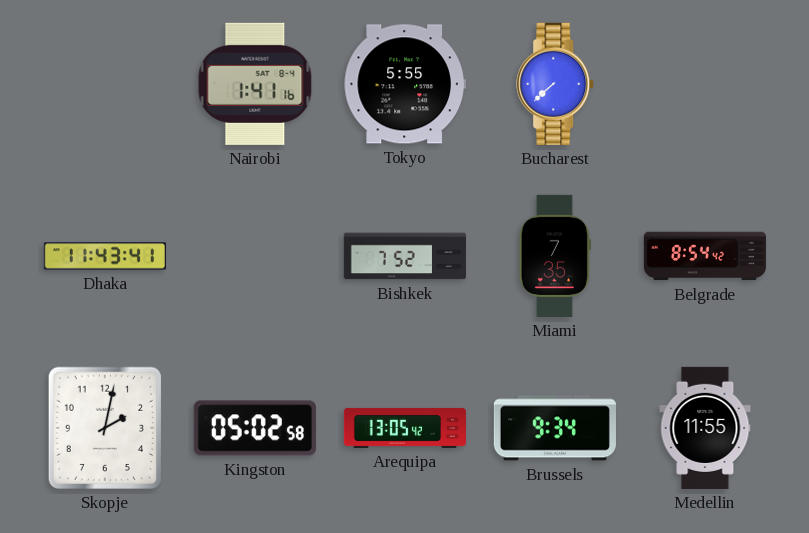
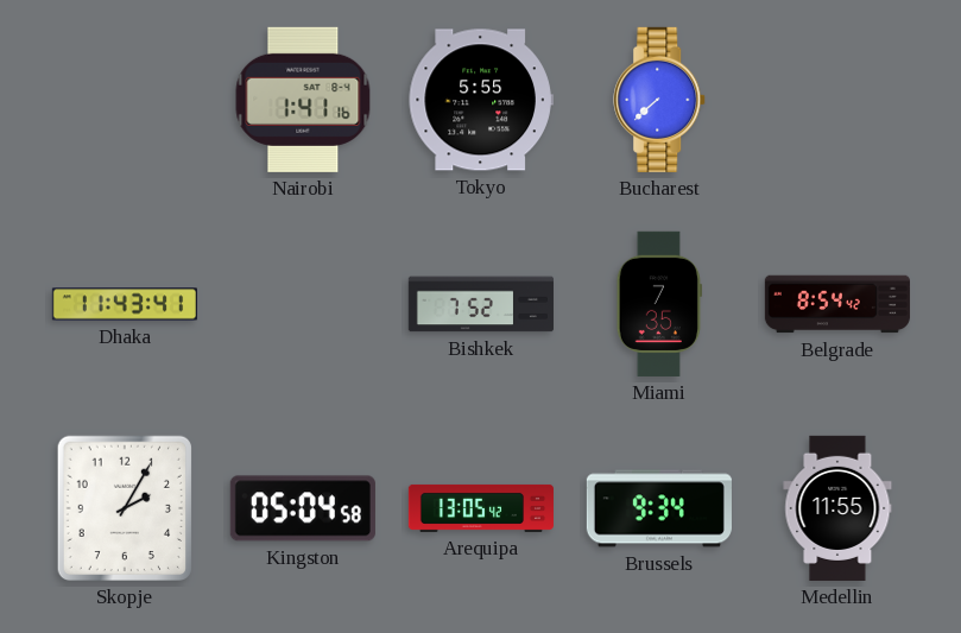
Skopje: 2:02 -> 2:05 (125, 508)
Kingston: 05:02 -> 05:04 (303, 508)
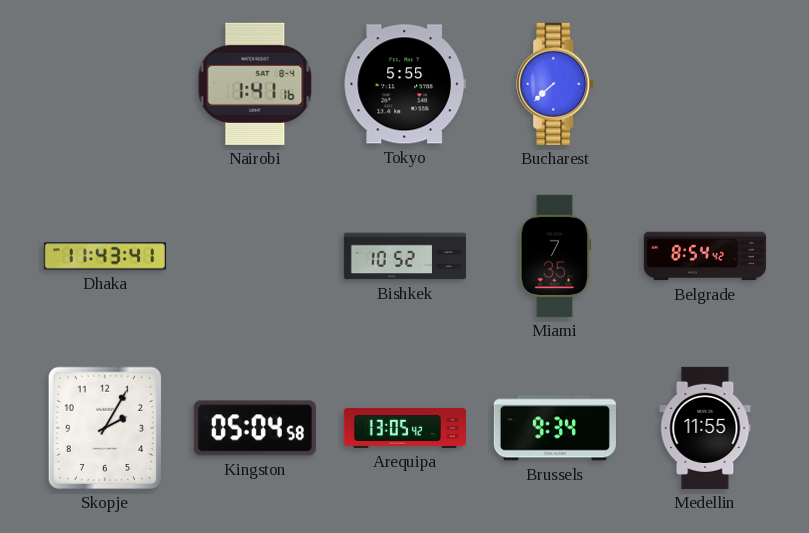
Bishkek: 7:52 -> 10:52 (405, 256)
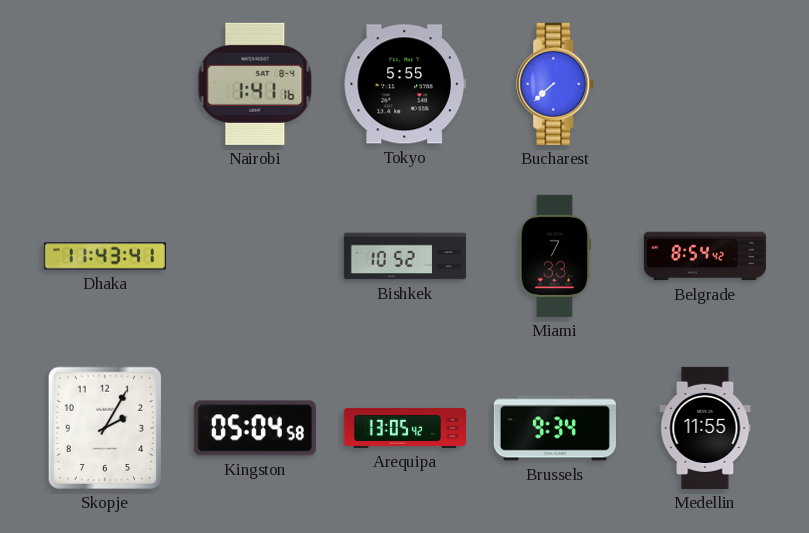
Miami: 7:35 -> 7:33 (555, 256)
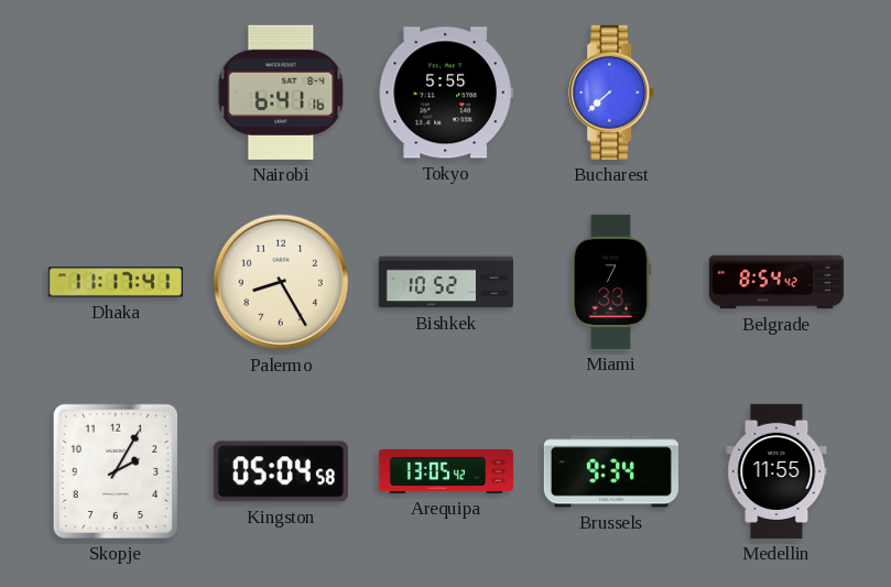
Nairobi: 1:41 -> 6:41 (281, 93)
Dhaka: 11:43 -> 11:17 (116, 282)
Palermo: none -> 8:25 (281, 282)
